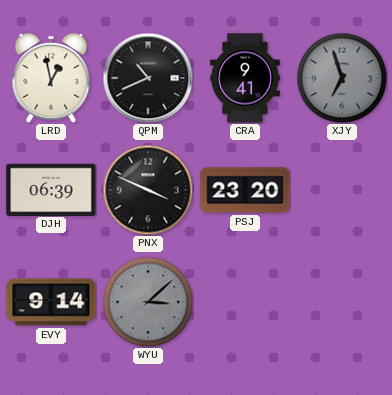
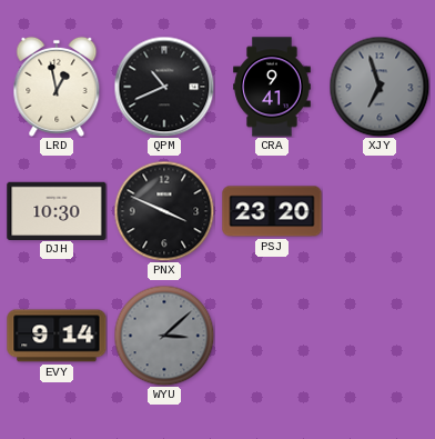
DJH: 06:39 -> 10:30 (57, 210)
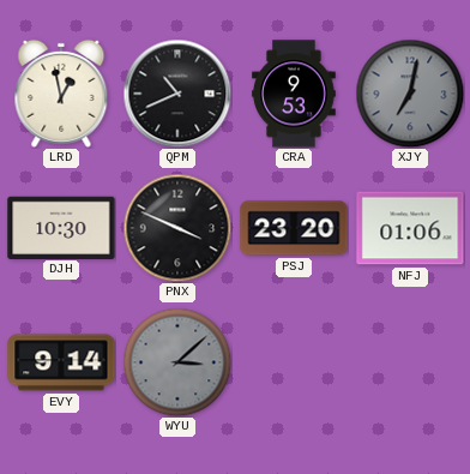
CRA: 9:41 -> 9:53 (294, 94)
XJY: 6:57 -> 7:02 (410, 94)
NFJ: none -> 01:06 (410, 228)
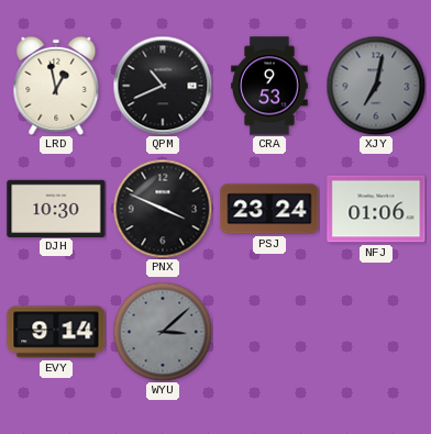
PSJ: 23:20 -> 23:24 (269, 209)
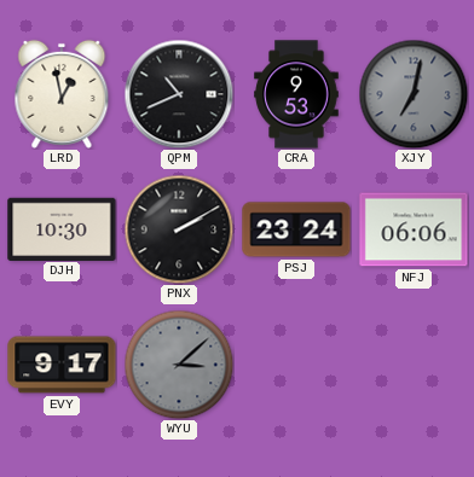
PNX: 3:49 -> 2:10 (179, 229)
NFJ: 01:06 -> 06:06 (414, 229)
EVY: 9:14 -> 9:17 (62, 365)
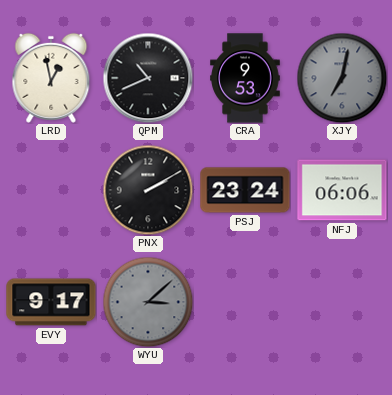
DJH: 10:30 -> none (62, 228)
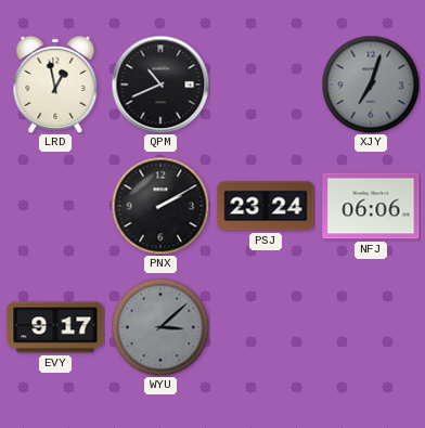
CRA: 9:53 -> none (245, 78)
XJY: 7:02 -> 7:03 (371, 85)
